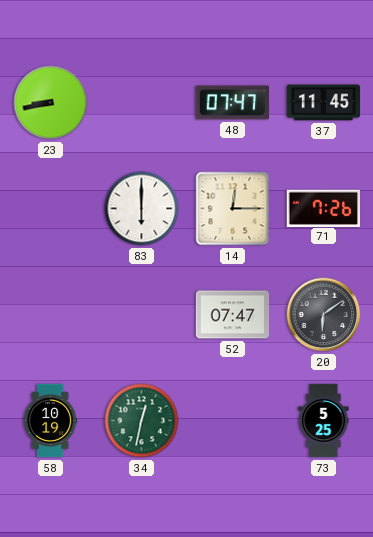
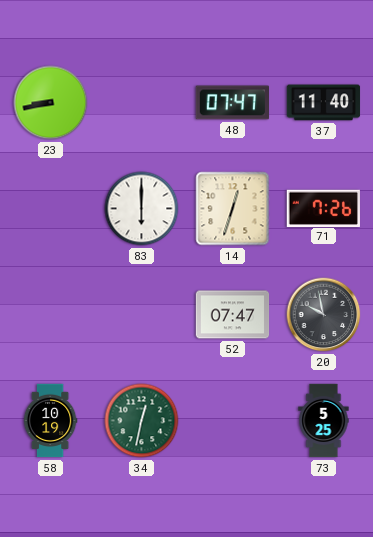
37: 11:45 -> 11:40 (324, 103)
14: 12:15 -> 12:33 (233, 209)
20: 6:09 -> 9:58 (324, 315)
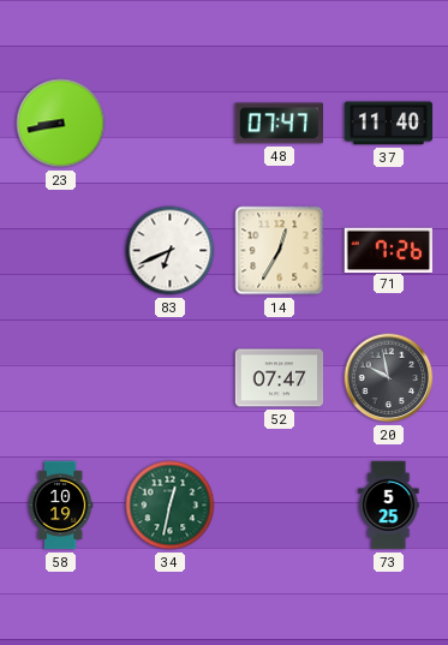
83: 6:00 -> 6:41 (171, 251)
14: 12:33 -> 12:35 (280, 251)
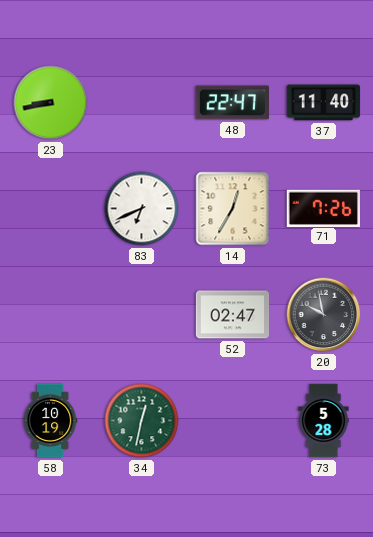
48: 07:47 -> 22:47 (232, 103)
52: 07:47 -> 02:47 (233, 315)
73: 5:25 -> 5:28 (324, 421)
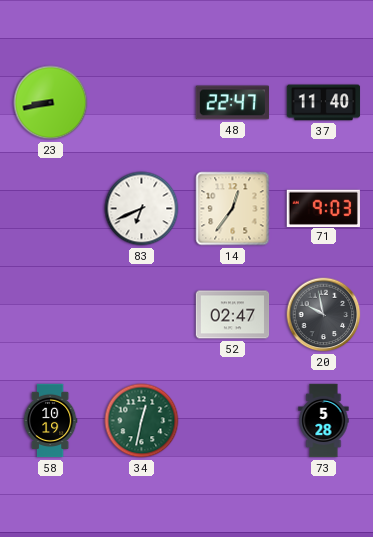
14: 12:35 -> 12:36 (233, 209)
71: 7:26 -> 9:03 (323, 208)
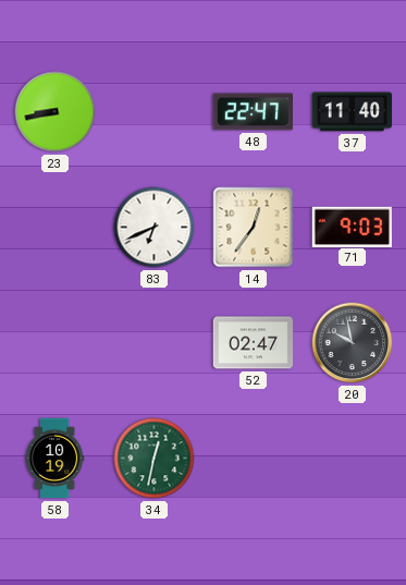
73: 5:28 -> none (324, 421)
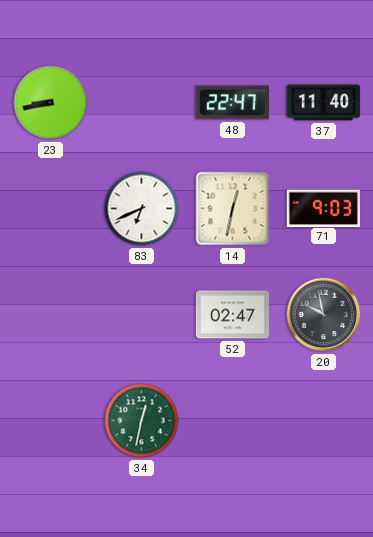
14: 12:36 -> 12:32 (233, 209)
58: 10:19 -> none (54, 459)
